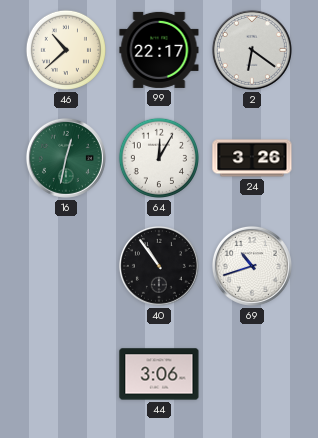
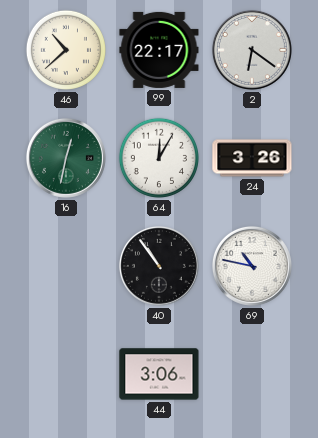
69: 10:42 -> 10:47 (252, 266)
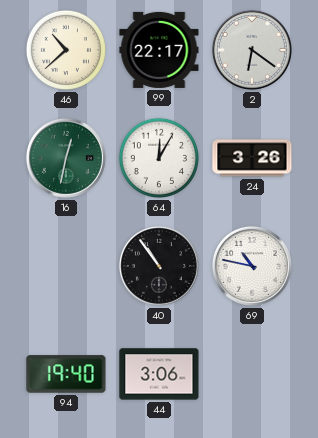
94: none -> 19:40 (66, 374)
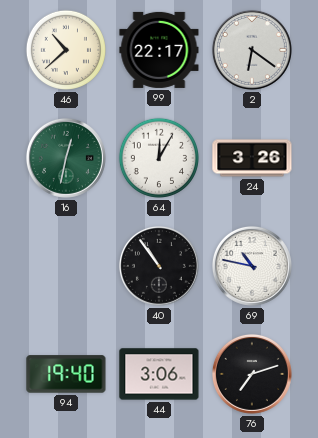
76: none -> 7:12 (252, 374)
